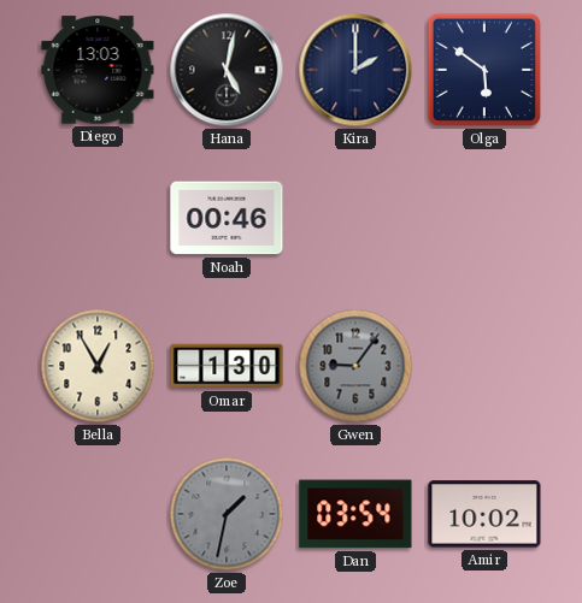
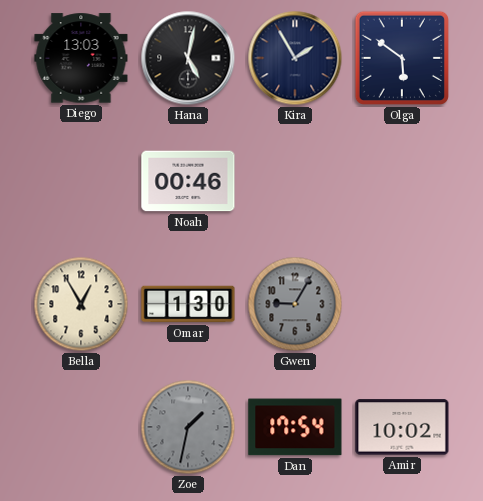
Kira: 2:00 -> 1:55 (295, 58)
Gwen: 9:06 -> 9:05 (295, 304)
Dan: 03:54 -> 17:54 (295, 427)
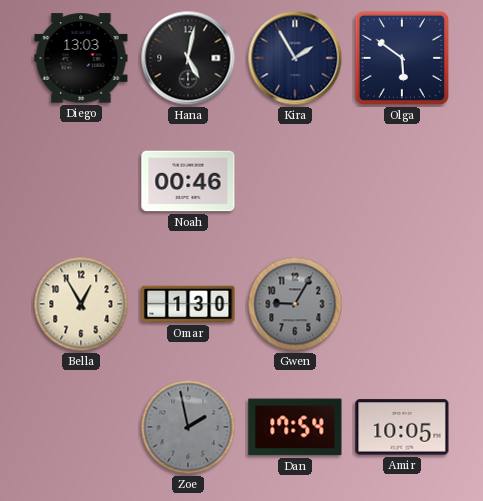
Zoe: 1:32 -> 1:58 (188, 427)
Amir: 10:02 -> 10:05 (402, 427)
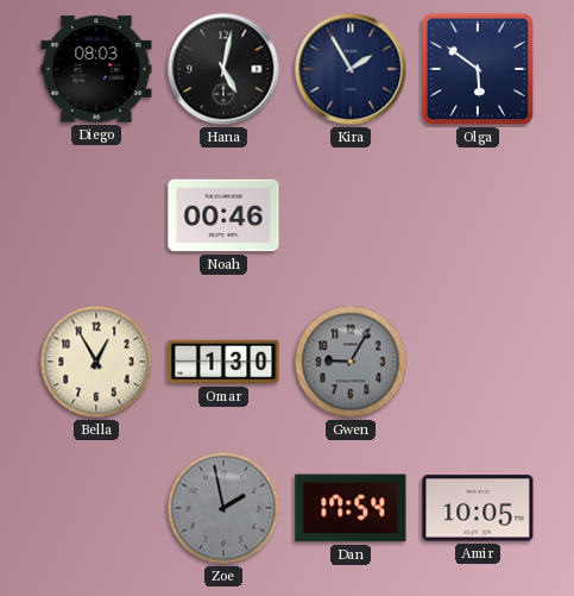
Diego: 13:03 -> 08:03 (96, 69)
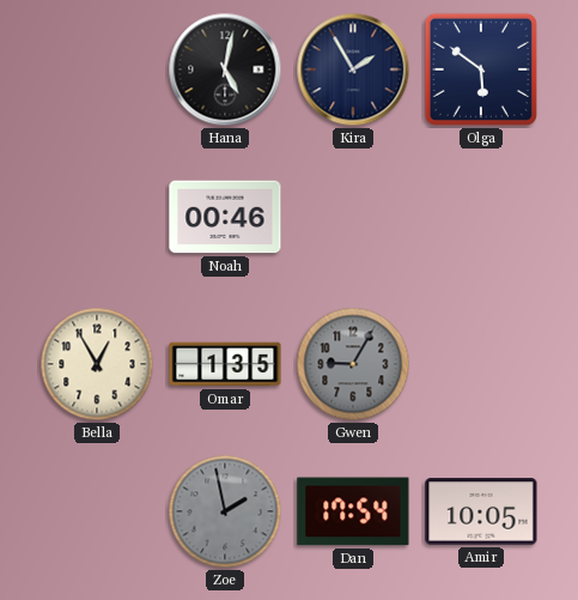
Diego: 08:03 -> none (96, 69)
Omar: 1:30 -> 1:35 (225, 364)
